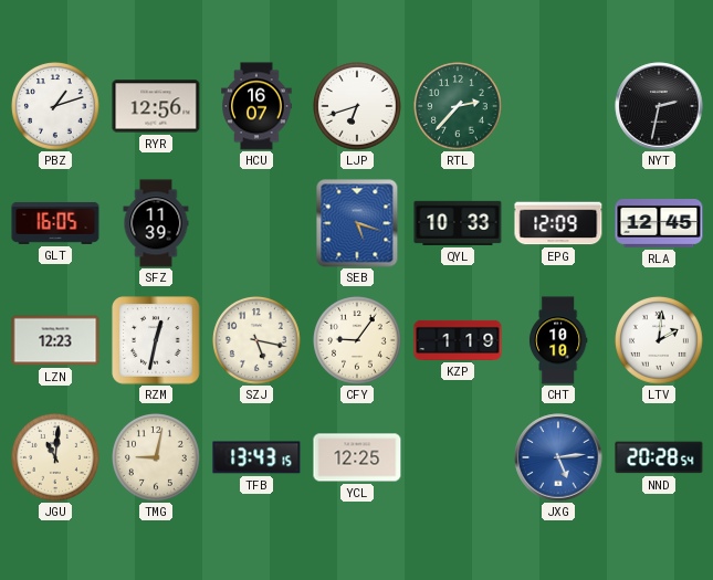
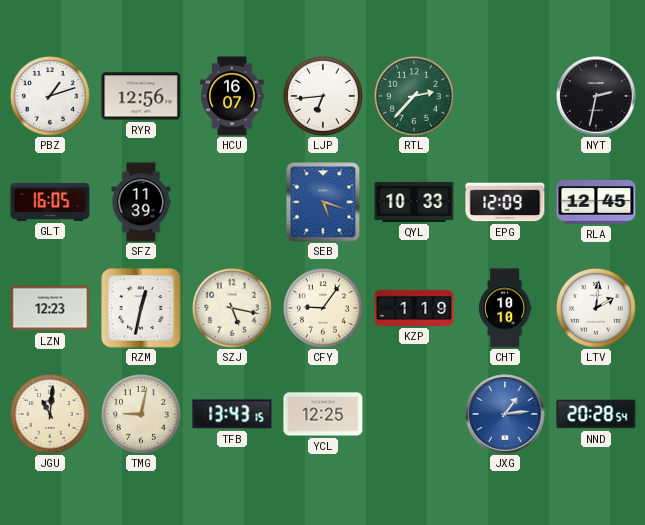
LJP: 6:42 -> 6:44 (324, 97)
JXG: 5:14 -> 1:14 (505, 414)
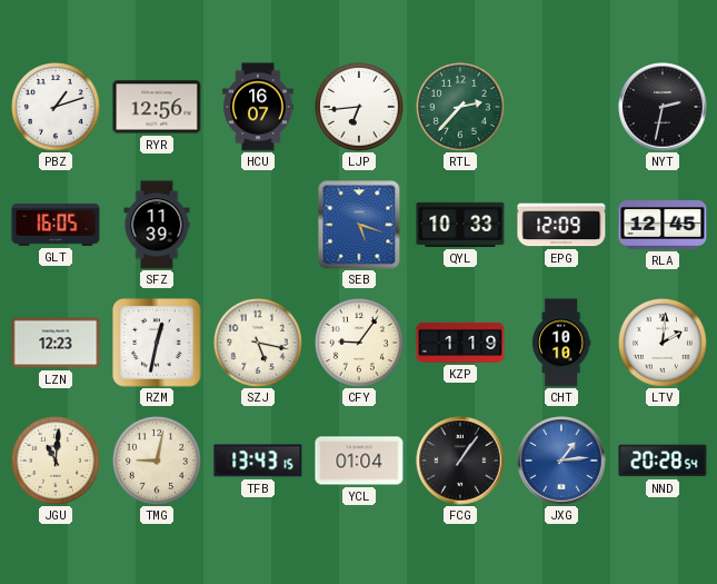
YCL: 12:25 -> 01:04 (359, 461)
FCG: none -> 1:06 (460, 461)
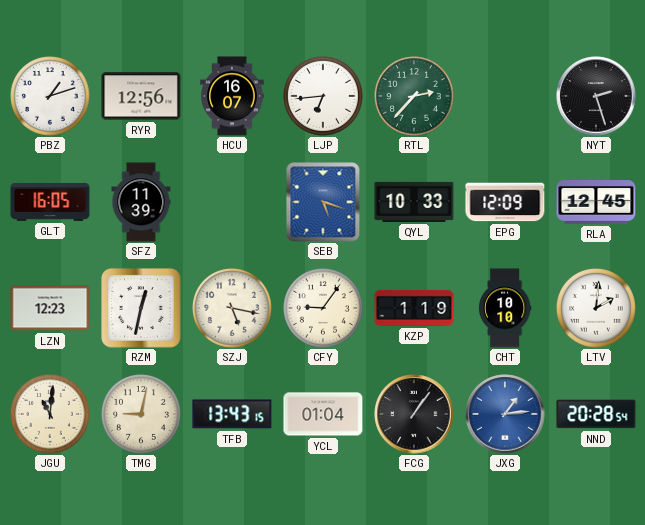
NYT: 2:32 -> 2:27 (596, 96)
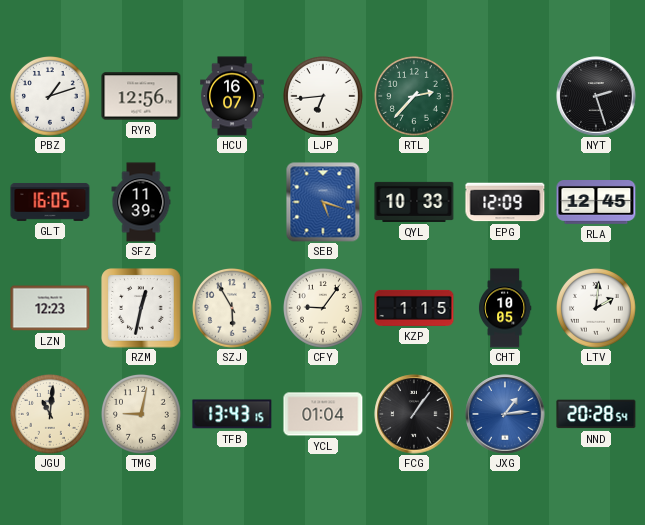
SZJ: 5:17 -> 5:55 (233, 309)
KZP: 1:19 -> 1:15 (414, 308)
CHT: 10:10 -> 10:05 (505, 308)
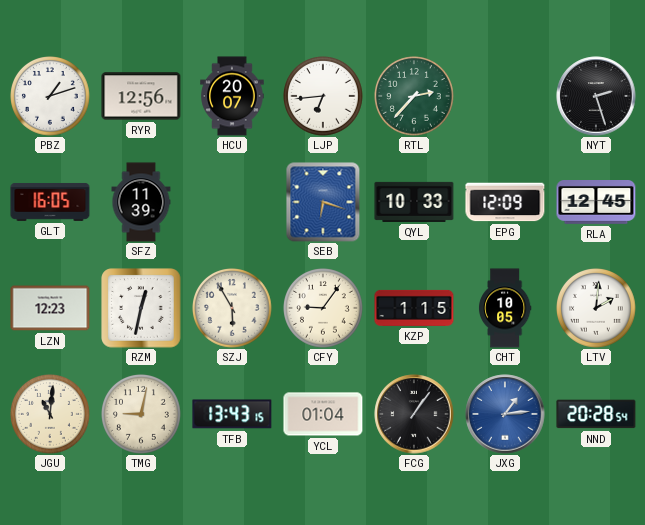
HCU: 16:07 -> 20:07 (232, 96)
SEB: 5:18 -> 6:18 (323, 202)
